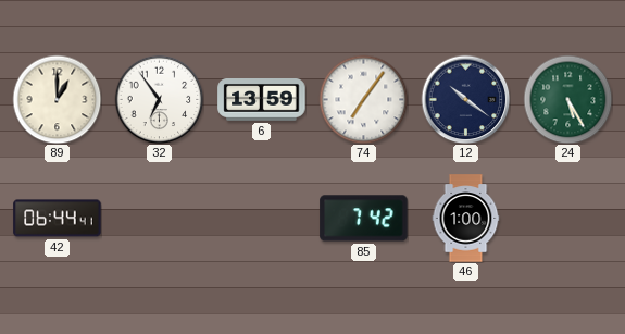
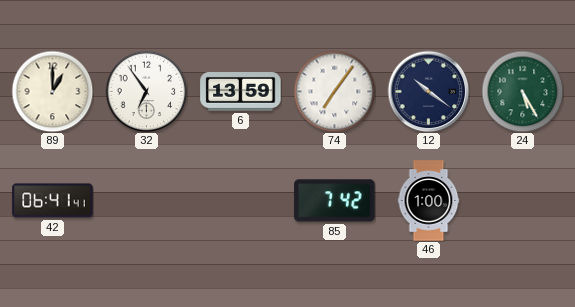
42: 06:44 -> 06:41 (53, 201)
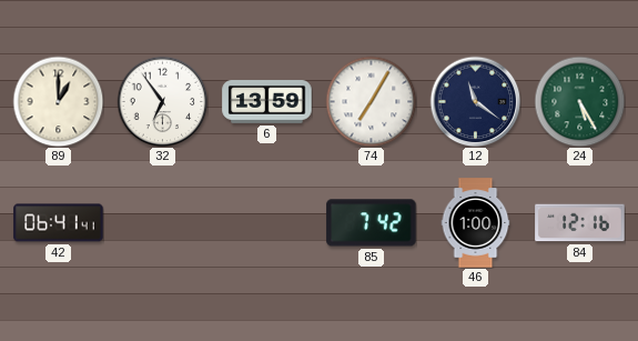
74: 7:06 -> 7:05 (371, 101)
12: 10:21 -> 11:21 (475, 101)
84: none -> 12:16 (580, 223)
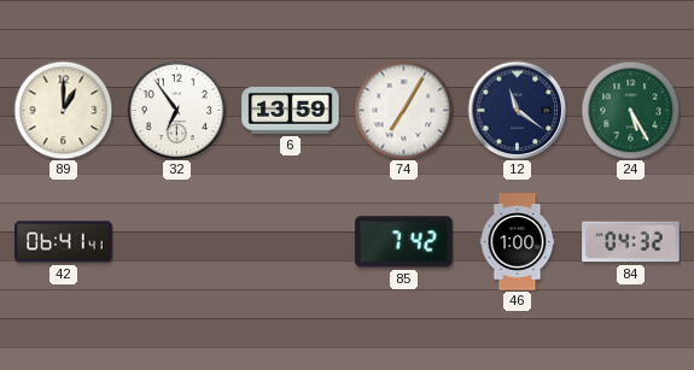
84: 12:16 -> 04:32 (631, 242)
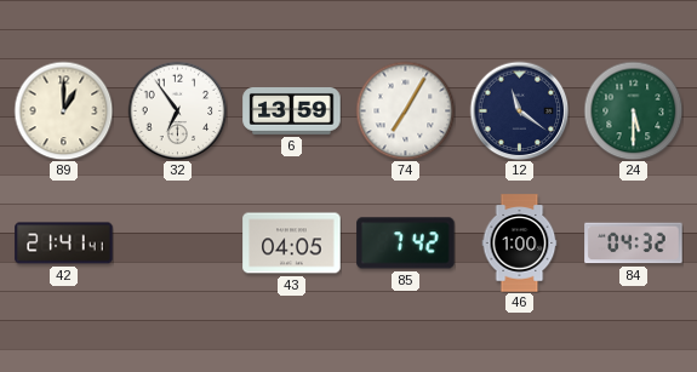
24: 5:25 -> 5:30 (633, 110)
42: 06:41 -> 21:41 (64, 244)
43: none -> 04:05 (292, 244)
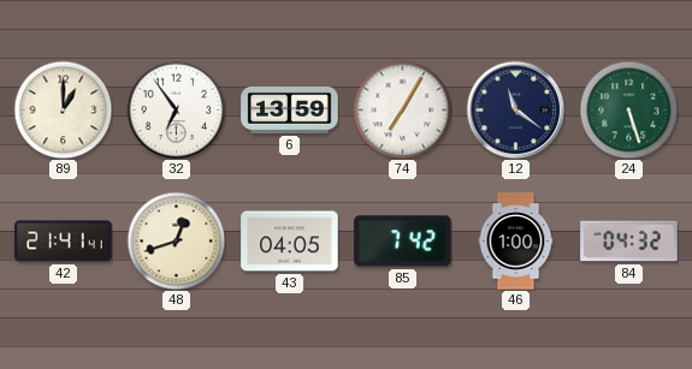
24: 5:30 -> 5:27 (628, 109)
48: none -> 12:42 (176, 240)
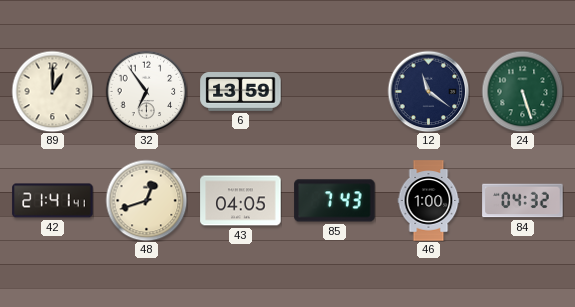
74: 7:05 -> none (402, 109)
85: 7:42 -> 7:43 (335, 201)
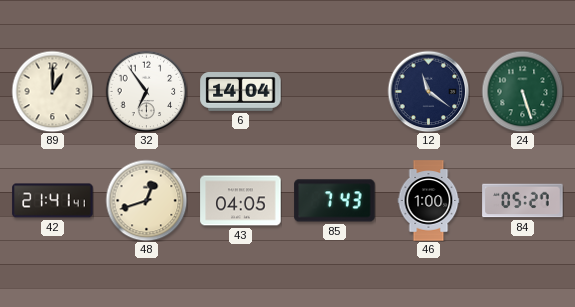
6: 13:59 -> 14:04 (241, 92)
84: 04:32 -> 05:27 (523, 201)
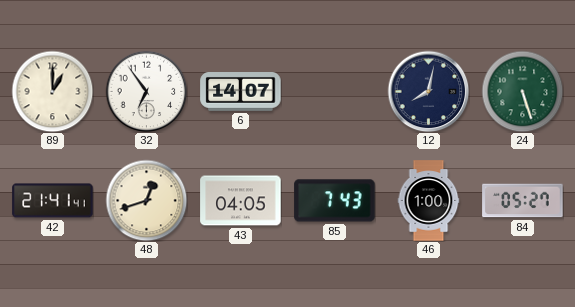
6: 14:04 -> 14:07 (241, 92)
12: 11:21 -> 8:02 (428, 91)
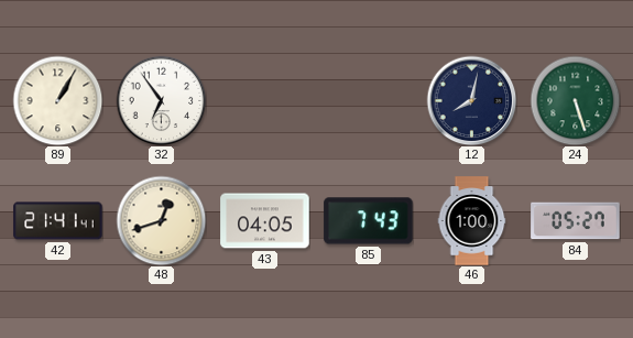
89: 1:00 -> 1:05 (57, 100)
6: 14:07 -> none (241, 92)
